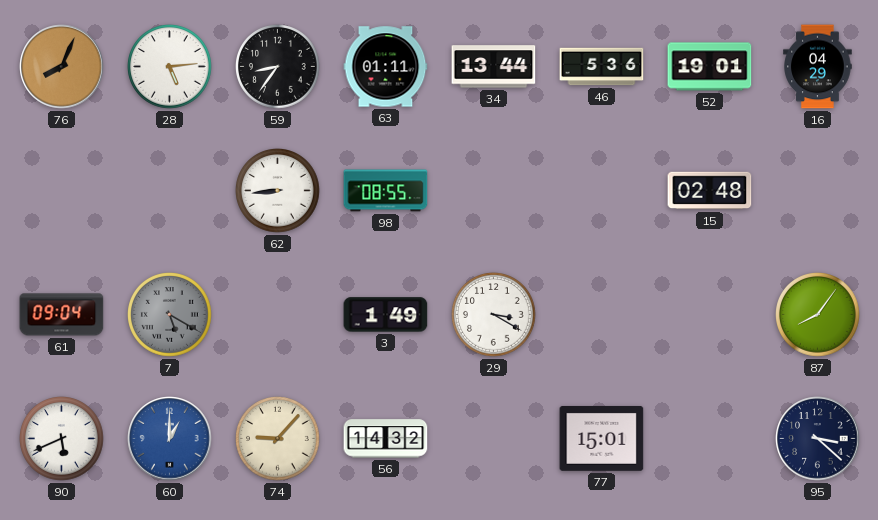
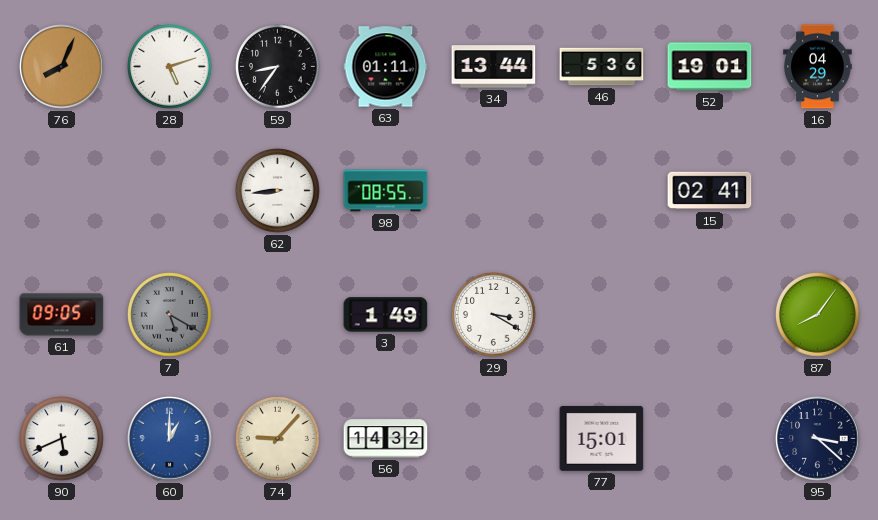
28: 5:14 -> 5:12 (170, 67)
15: 02:48 -> 02:41 (710, 191)
61: 09:04 -> 09:05 (62, 315)
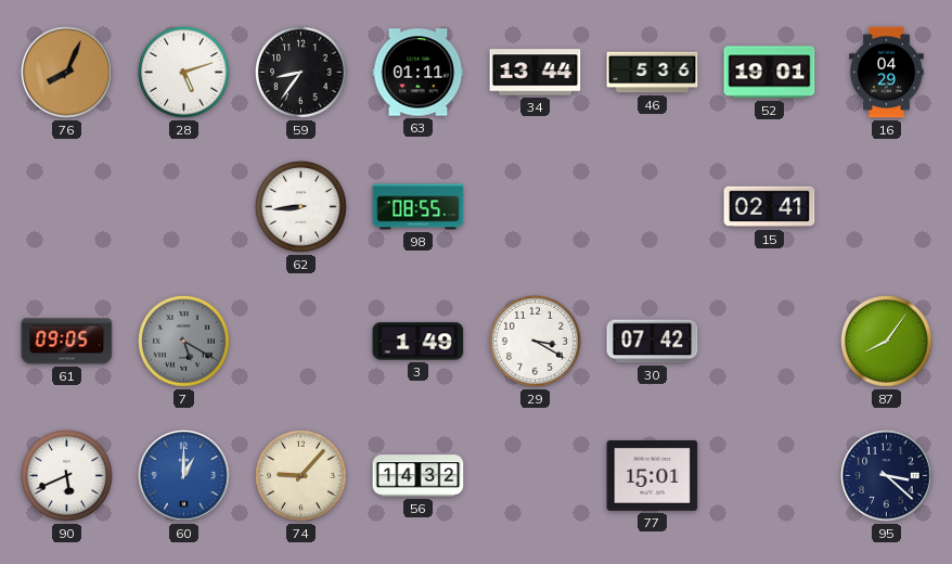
30: none -> 07:42 (653, 342)
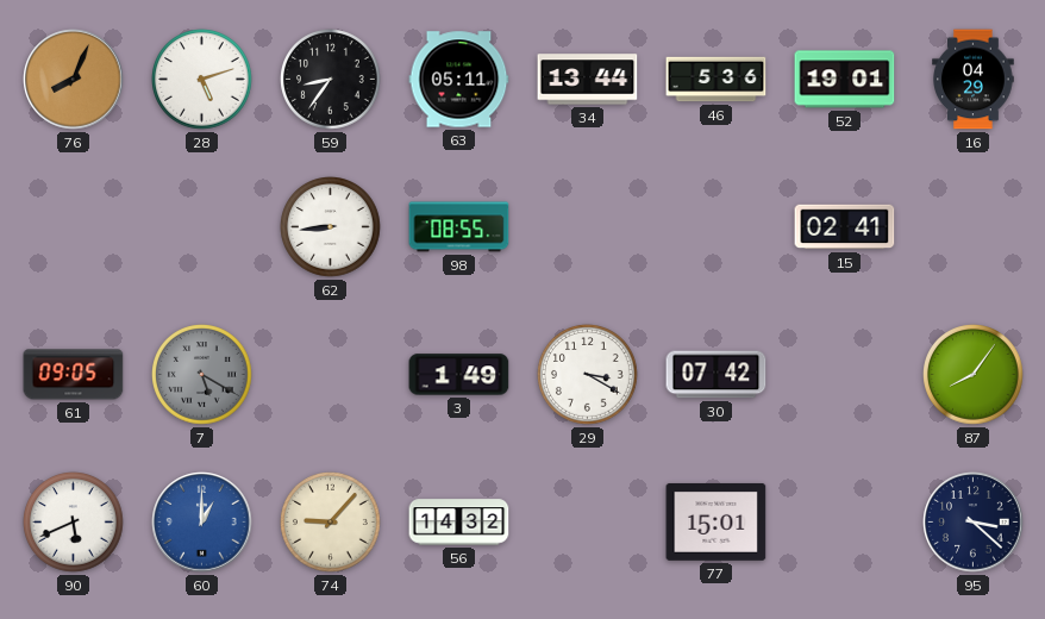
63: 01:11 -> 05:11 (459, 80)
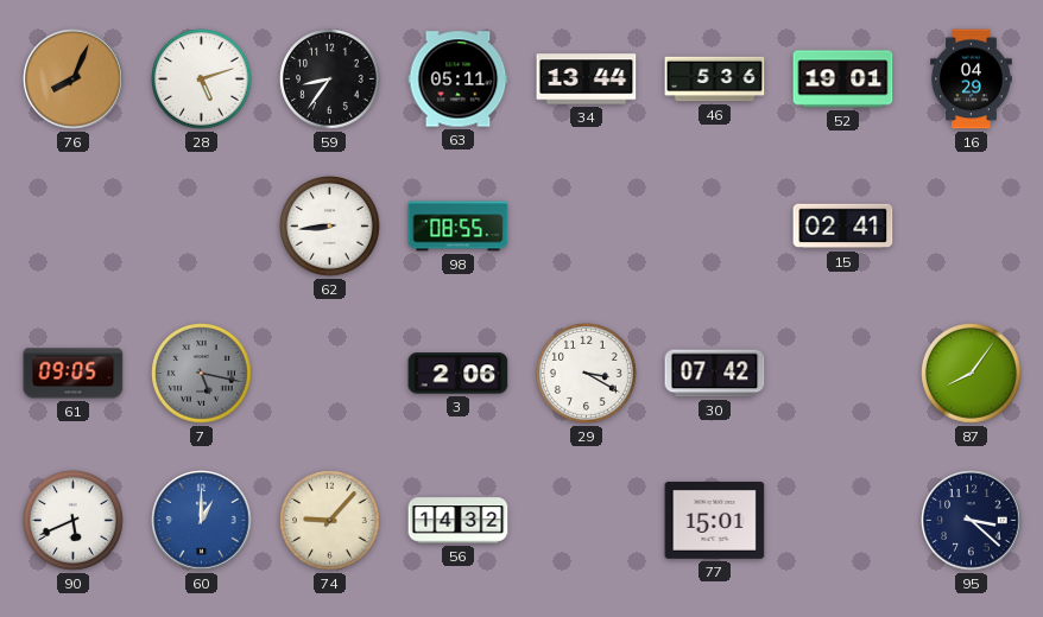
7: 5:20 -> 5:17 (202, 374)
3: 1:49 -> 2:06 (459, 374)
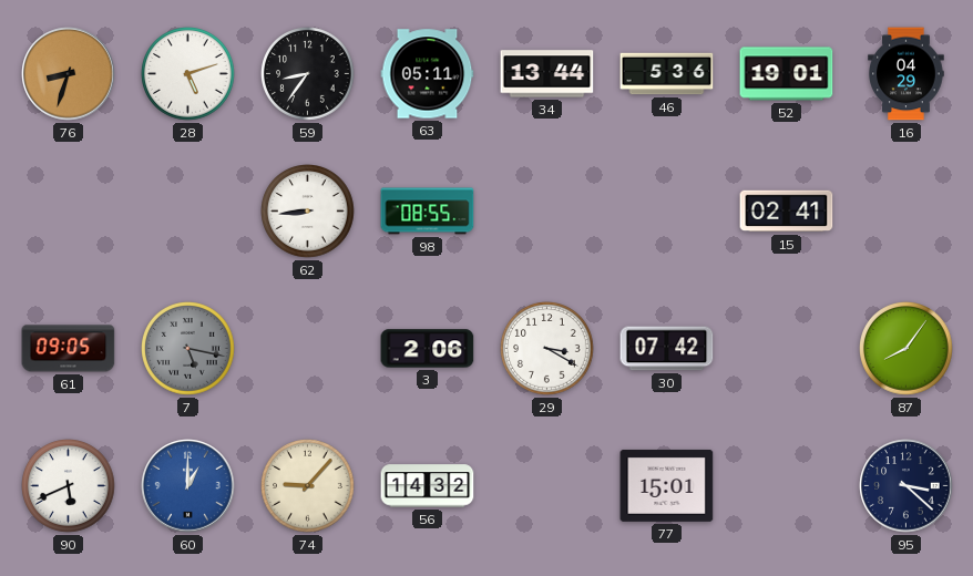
76: 8:04 -> 8:33 (69, 74)
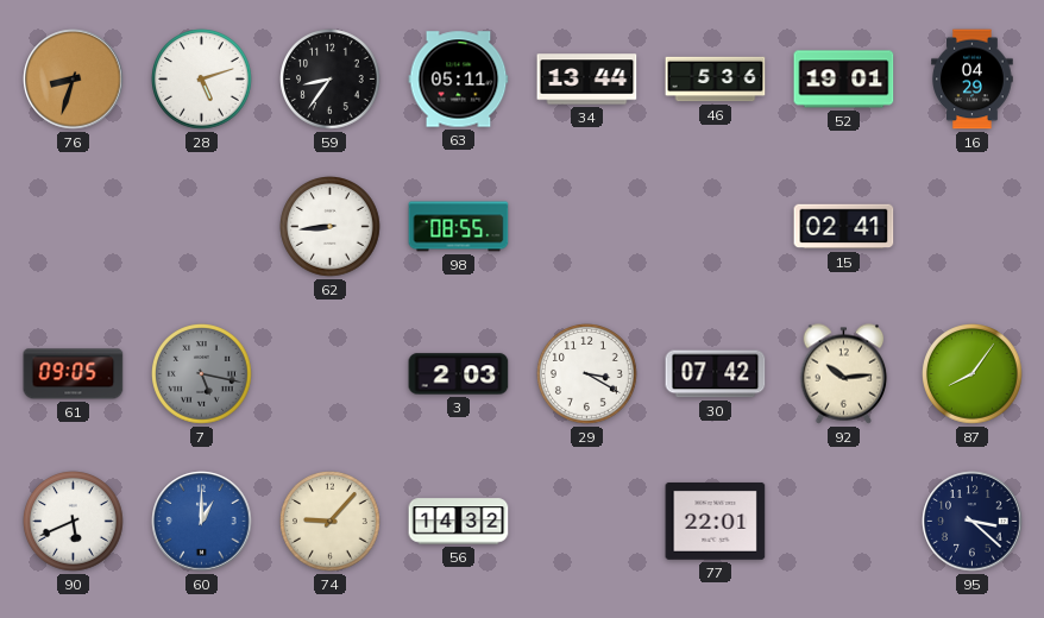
3: 2:06 -> 2:03 (459, 374)
92: none -> 10:14 (844, 374)
77: 15:01 -> 22:01 (716, 521)
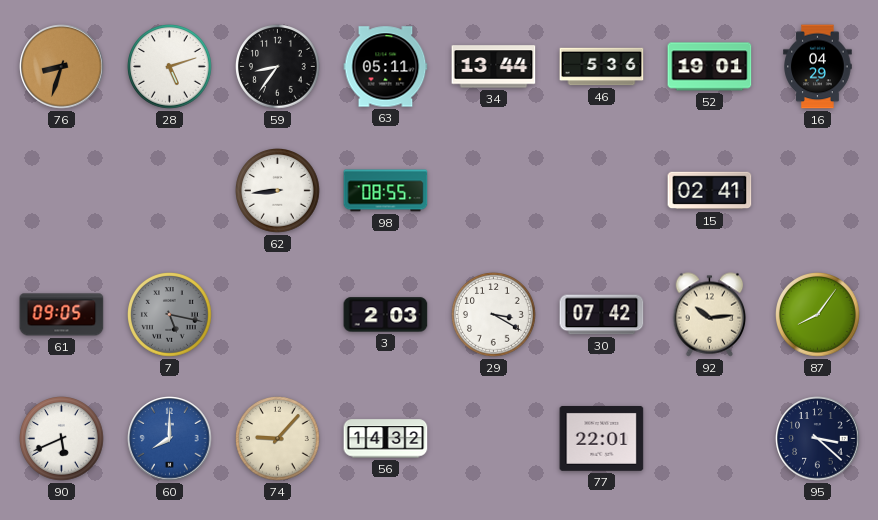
60: 1:00 -> 8:00 (170, 439)
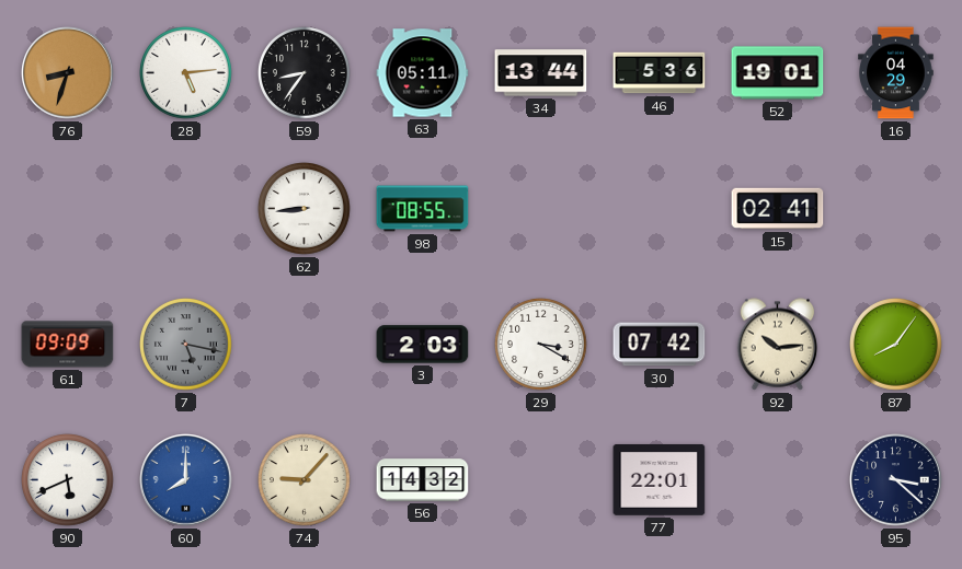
28: 5:12 -> 5:14 (186, 73)
61: 09:05 -> 09:09 (68, 345)
